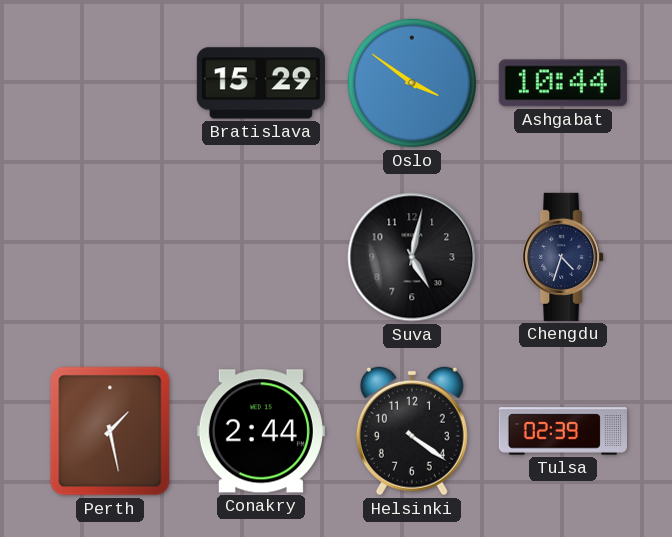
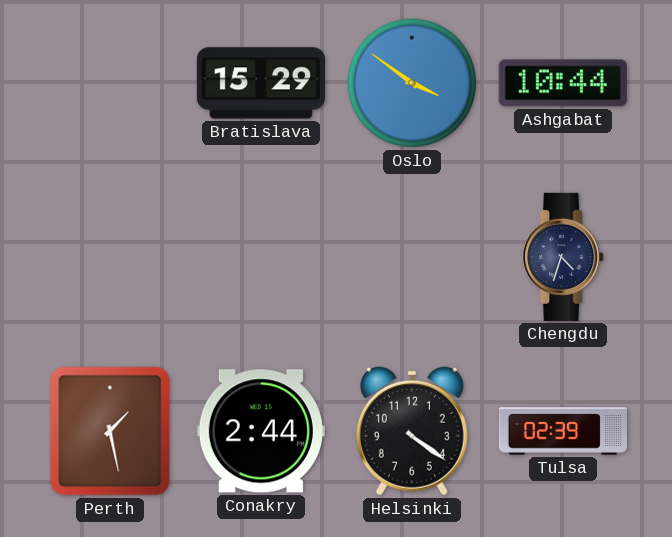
Suva: 5:02 -> none (412, 257)
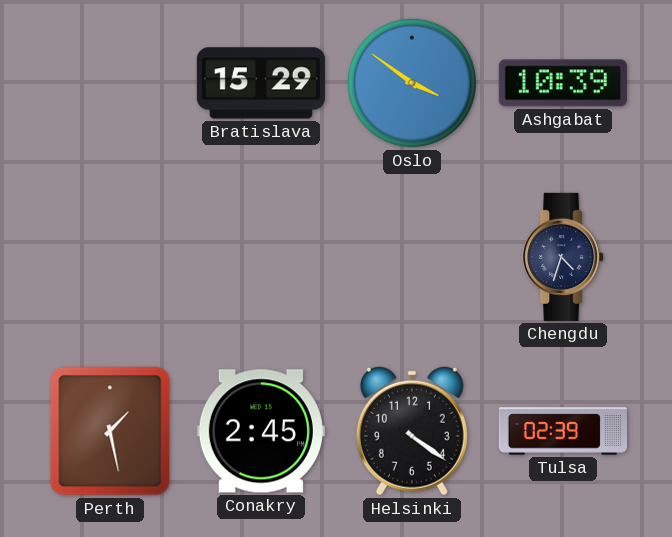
Ashgabat: 10:44 -> 10:39 (563, 83)
Conakry: 2:44 -> 2:45 (261, 431)
